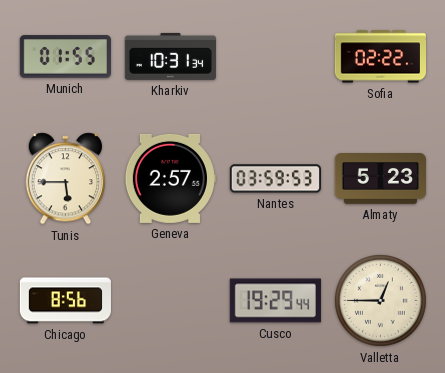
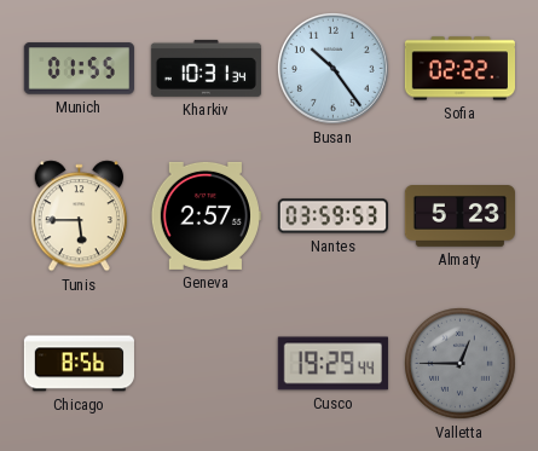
Busan: none -> 10:24 (332, 68)
Valletta dial: cream -> grey (461, 364)
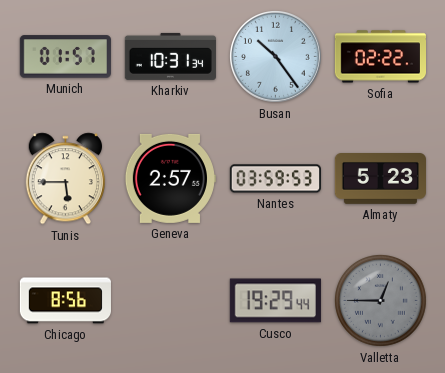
Munich: 01:55 -> 01:57 (65, 57)
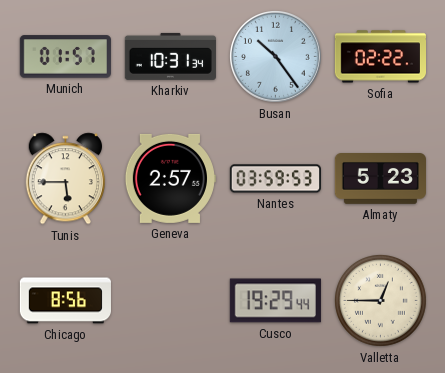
Valletta dial: grey -> cream (381, 301)
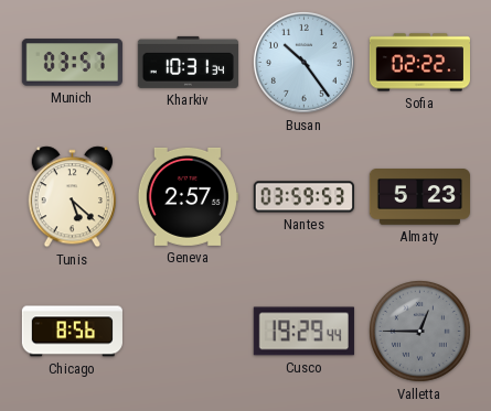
Munich: 01:57 -> 03:57 (72, 63)
Tunis: 5:45 -> 5:22 (72, 197)
Valletta dial: cream -> grey (420, 332)
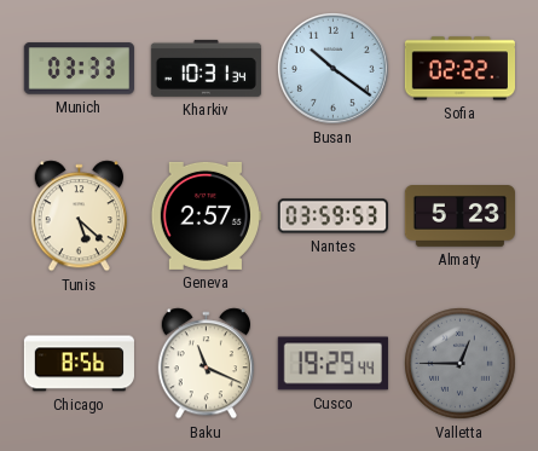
Munich: 03:57 -> 03:33 (79, 69)
Busan: 10:24 -> 10:21 (332, 68)
Baku: none -> 11:19 (206, 364)
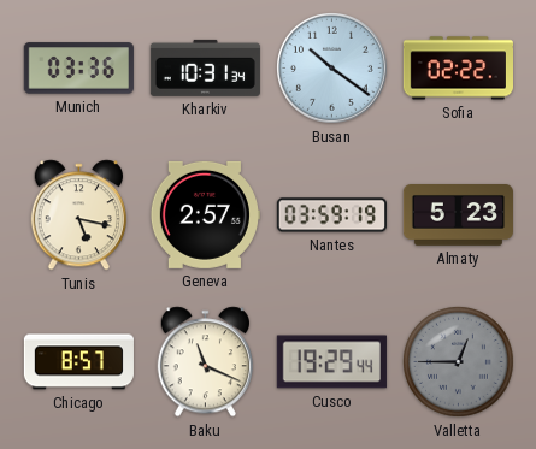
Munich: 03:33 -> 03:36 (78, 69)
Tunis: 5:22 -> 5:17 (78, 215)
Nantes: 03:59:53 -> 03:59:19 (331, 215)
Chicago: 8:56 -> 8:57 (78, 362)
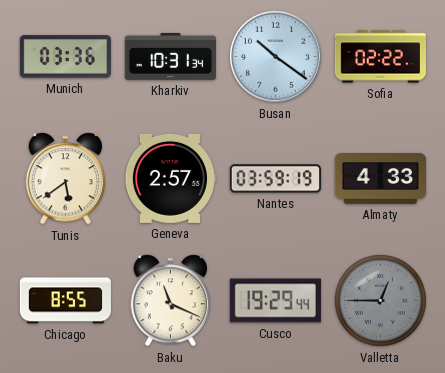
Tunis: 5:17 -> 5:39 (65, 179)
Almaty: 5:23 -> 4:33 (380, 179)
Chicago: 8:57 -> 8:55 (65, 301)
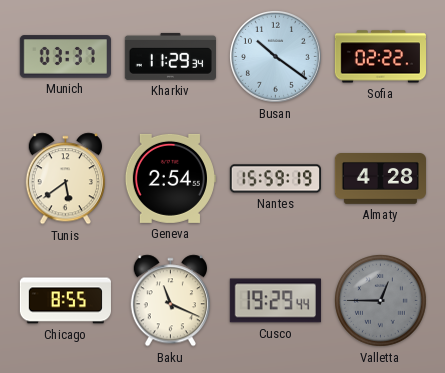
Munich: 03:36 -> 03:37 (65, 57)
Kharkiv: 10:31 -> 11:29 (170, 56)
Geneva: 2:57 -> 2:54 (170, 178)
Nantes: 03:59 -> 15:59 (275, 179)
Almaty: 4:33 -> 4:28 (380, 179)
